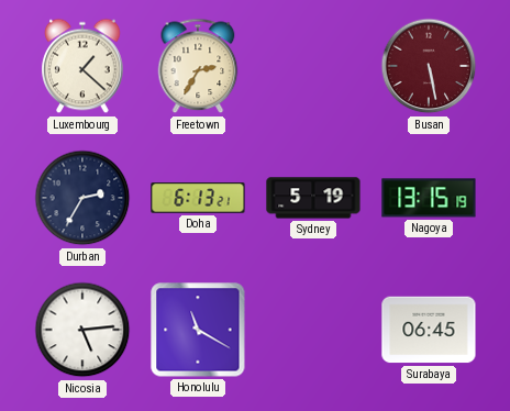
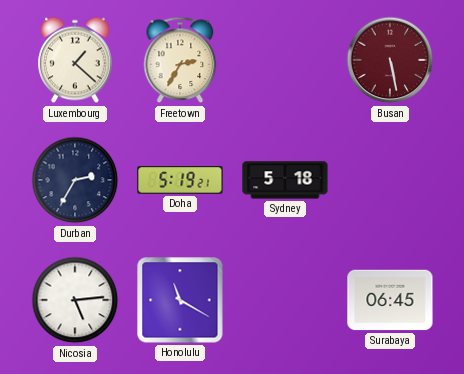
Doha: 6:13 -> 5:19 (180, 180)
Sydney: 5:19 -> 5:18 (285, 180)
Nagoya: 13:15 -> none (429, 198)
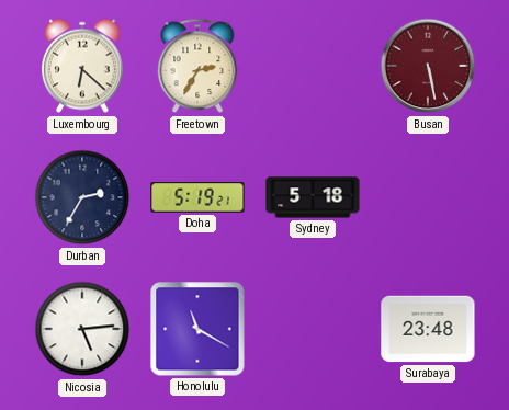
Luxembourg: 1:22 -> 6:22 (82, 66)
Surabaya: 06:45 -> 23:48 (428, 329)
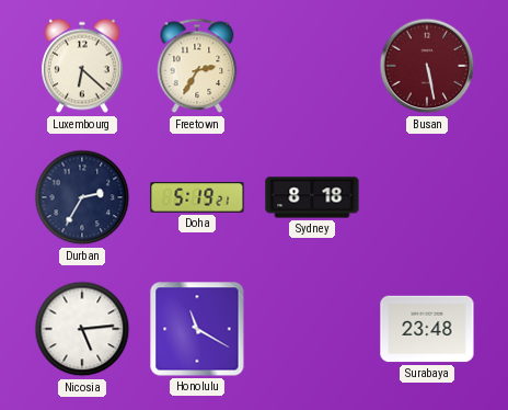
Sydney: 5:18 -> 8:18 (312, 197)
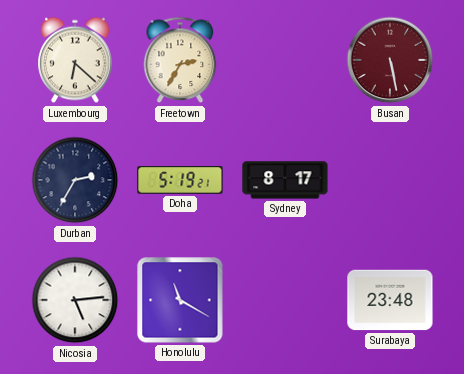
Sydney: 8:18 -> 8:17 (285, 180)
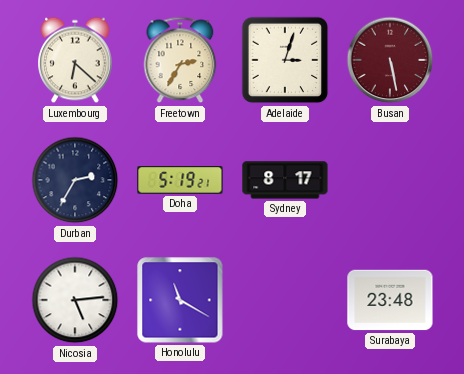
Adelaide: none -> 3:03 (285, 60)
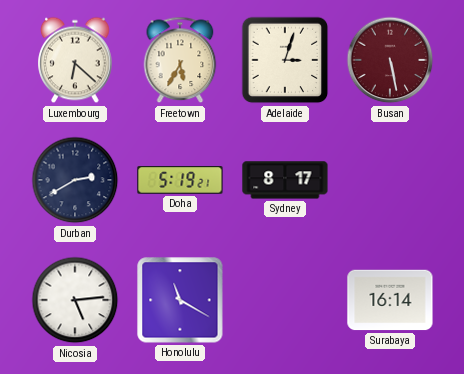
Freetown: 2:35 -> 5:35 (180, 60)
Durban: 2:35 -> 2:40 (75, 180)
Surabaya: 23:48 -> 16:14 (390, 300)
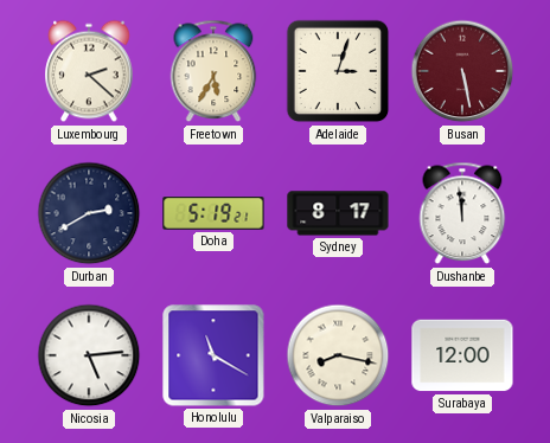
Luxembourg: 6:22 -> 2:22 (89, 71)
Dushanbe: none -> 11:59 (462, 213)
Valparaiso: none -> 8:17 (338, 355)
Surabaya: 16:14 -> 12:00 (462, 355)
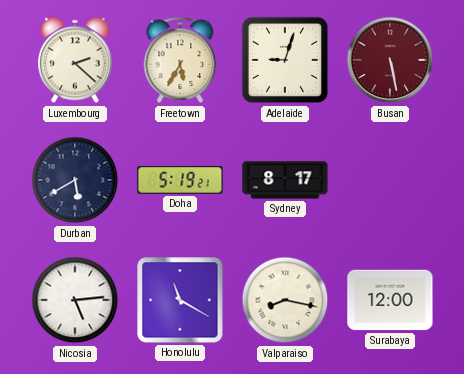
Adelaide: 3:03 -> 9:03 (285, 60)
Durban: 2:40 -> 5:40 (75, 180)
Dushanbe: 11:59 -> none (462, 213)
